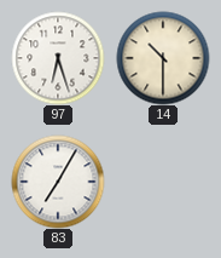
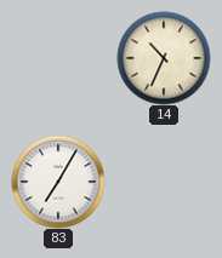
97: 6:27 -> none (58, 58)
14: 10:30 -> 10:34 (164, 58)
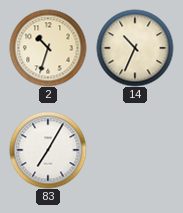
2: none -> 10:33 (48, 48)
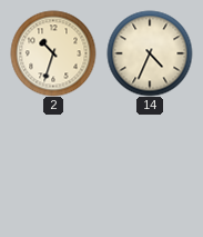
14: 10:34 -> 4:34 (150, 53)
83: 7:05 -> none (48, 150)
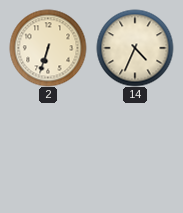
2: 10:33 -> 6:33 (48, 48)
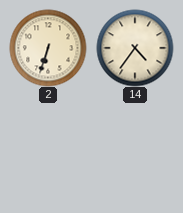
14: 4:34 -> 4:36 (135, 48)
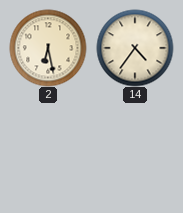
2: 6:33 -> 6:28 (48, 48)
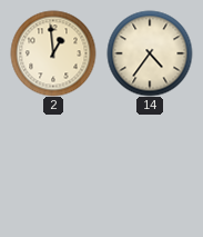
2: 6:28 -> 12:59 (53, 53)
